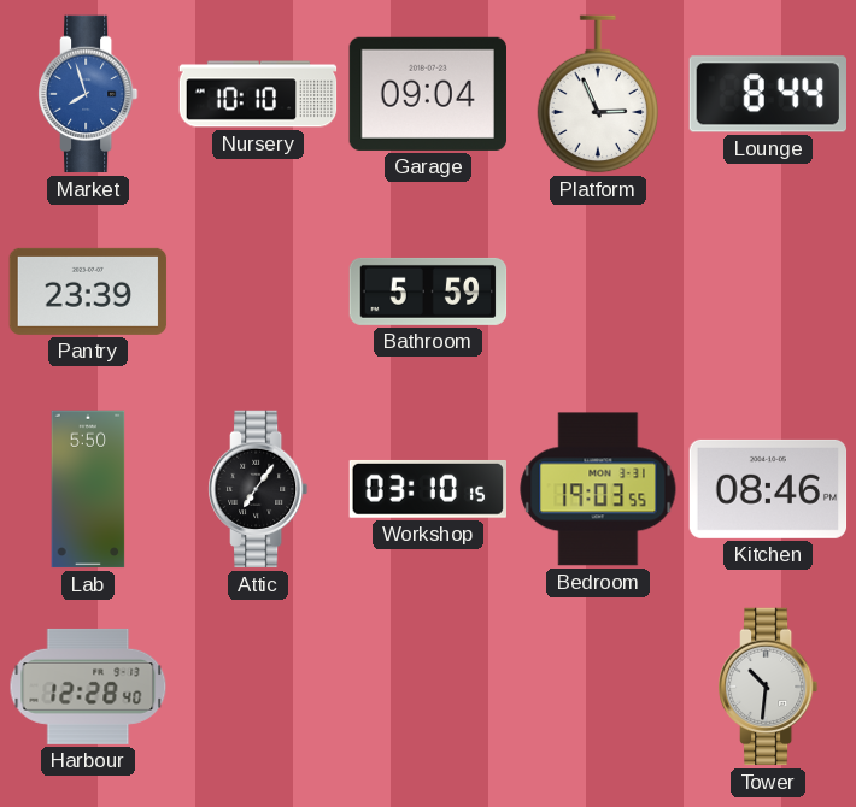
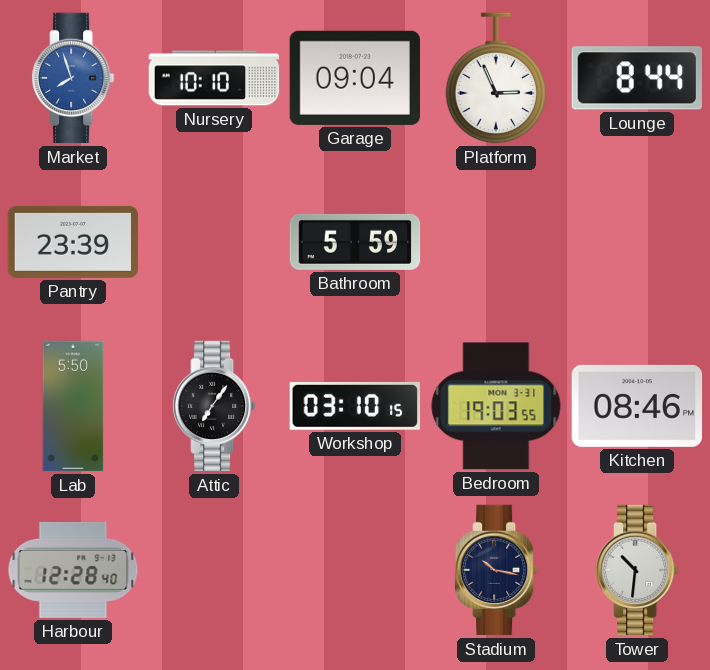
Stadium: none -> 10:17 (496, 570)
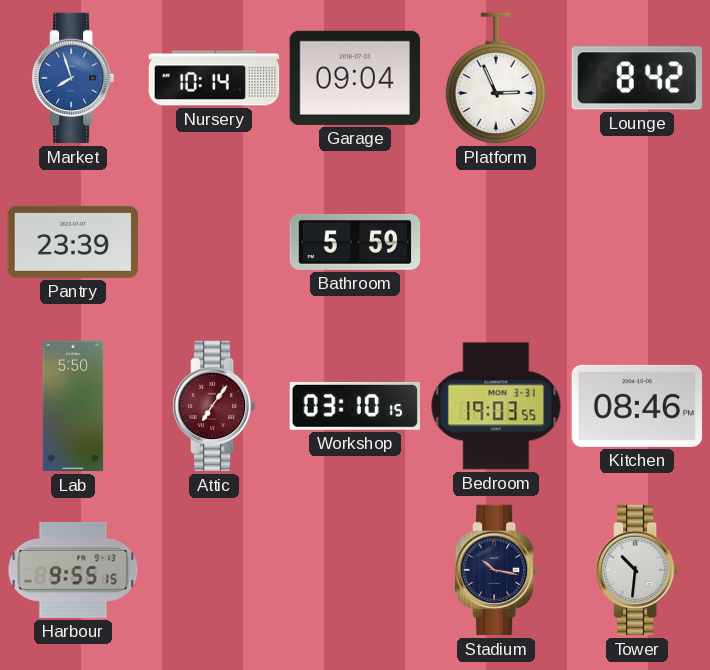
Nursery: 10:10 -> 10:14 (214, 78)
Lounge: 8:44 -> 8:42 (636, 78)
Attic dial: black -> burgundy (214, 406)
Harbour: 12:28 -> 9:55 (73, 570)
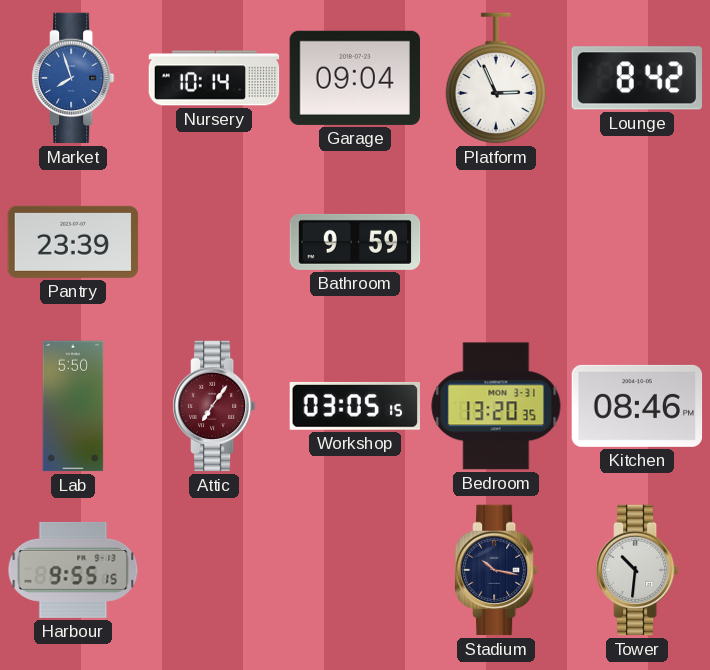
Bathroom: 5:59 -> 9:59 (355, 242)
Workshop: 03:10 -> 03:05 (354, 406)
Bedroom: 19:03 -> 13:20 (496, 406)
